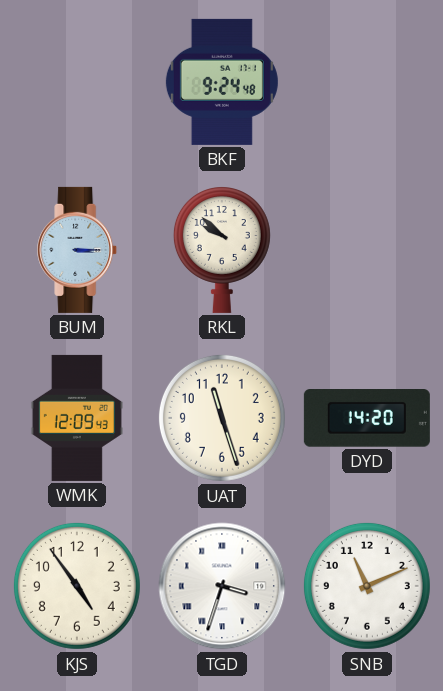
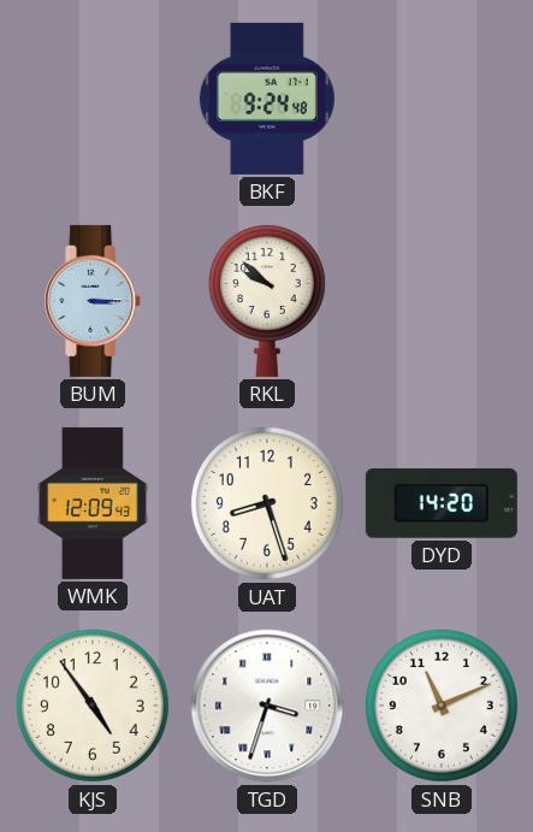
UAT: 11:27 -> 8:27 (267, 503)
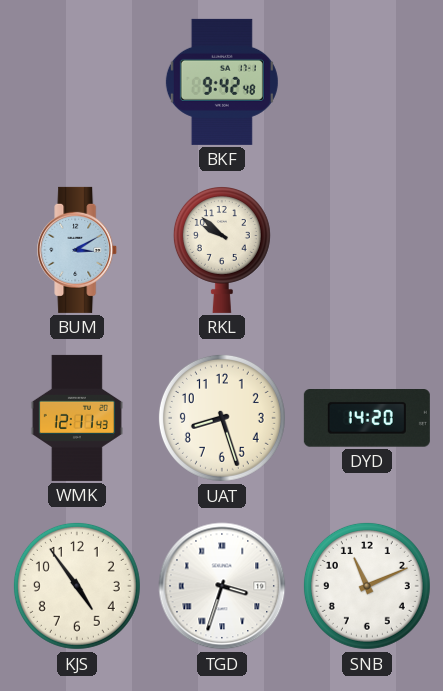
BKF: 9:24 -> 9:42 (222, 82)
BUM: 3:15 -> 3:10 (78, 250)
WMK: 12:09 -> 12:11 (77, 418)
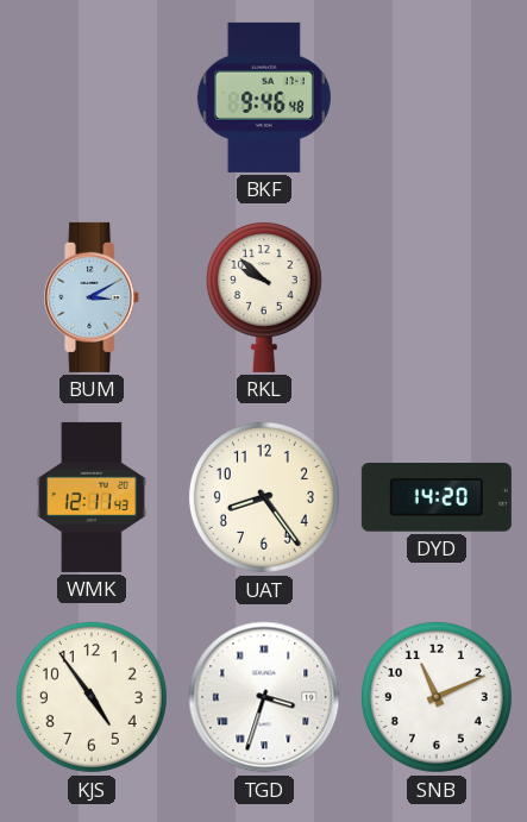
BKF: 9:42 -> 9:46 (264, 98)
UAT: 8:27 -> 8:24 (264, 497)
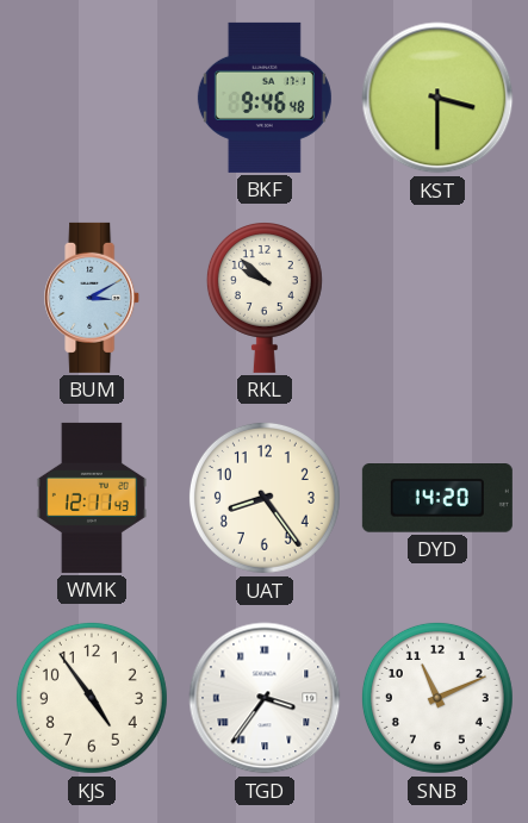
KST: none -> 3:30 (437, 98)
TGD: 3:33 -> 3:36 (265, 698)
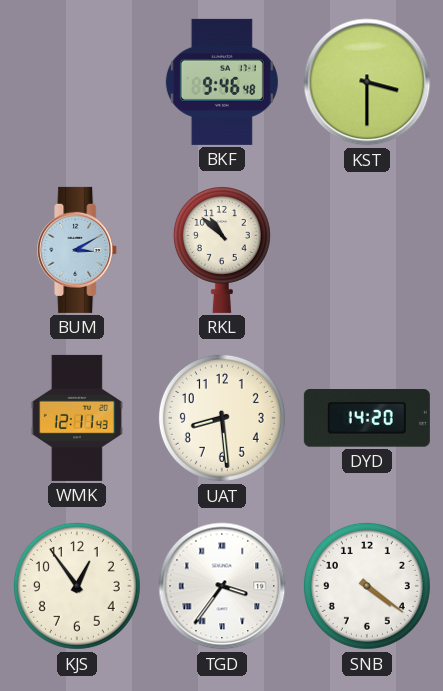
RKL: 9:52 -> 10:52 (222, 250)
UAT: 8:24 -> 8:29 (222, 418)
KJS: 4:54 -> 12:54 (77, 586)
SNB: 11:11 -> 4:21 (367, 586)
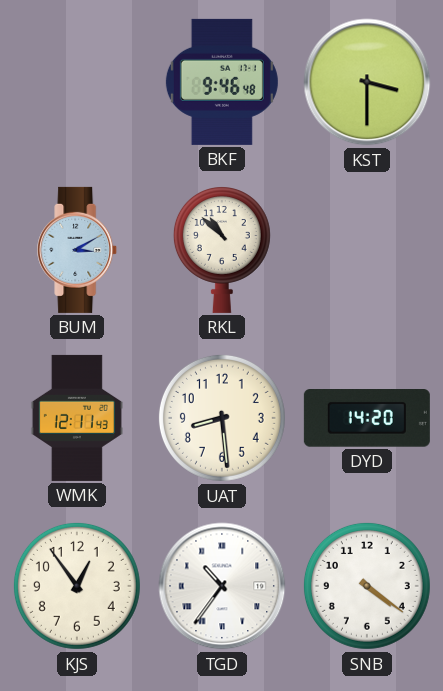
TGD: 3:36 -> 10:36 (222, 586)
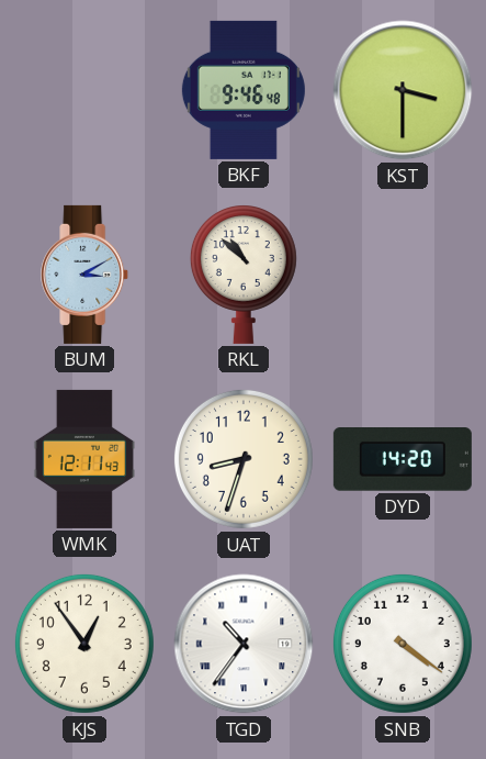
UAT: 8:29 -> 8:33 (244, 459)
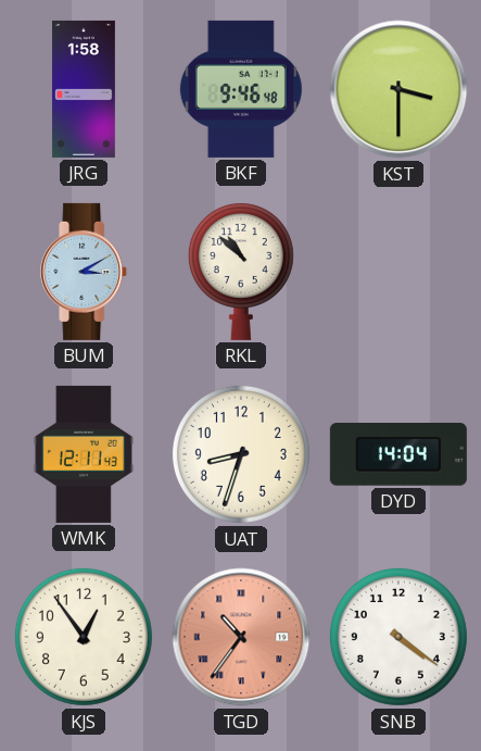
JRG: none -> 1:58 (84, 89)
DYD: 14:20 -> 14:04 (398, 455)
TGD dial: white -> salmon (241, 637)
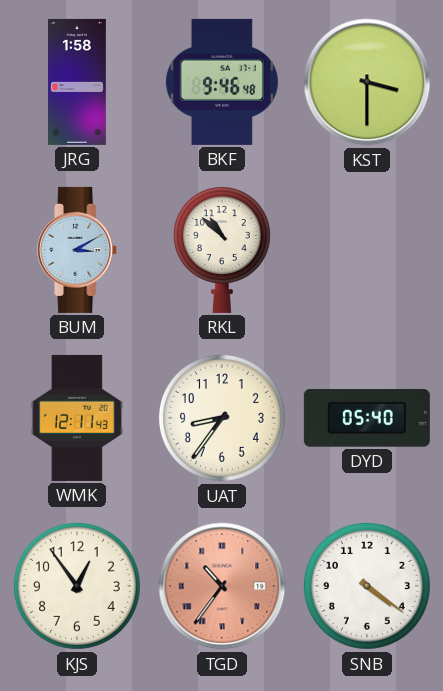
UAT: 8:33 -> 8:36 (222, 418)
DYD: 14:04 -> 05:40 (367, 419)
